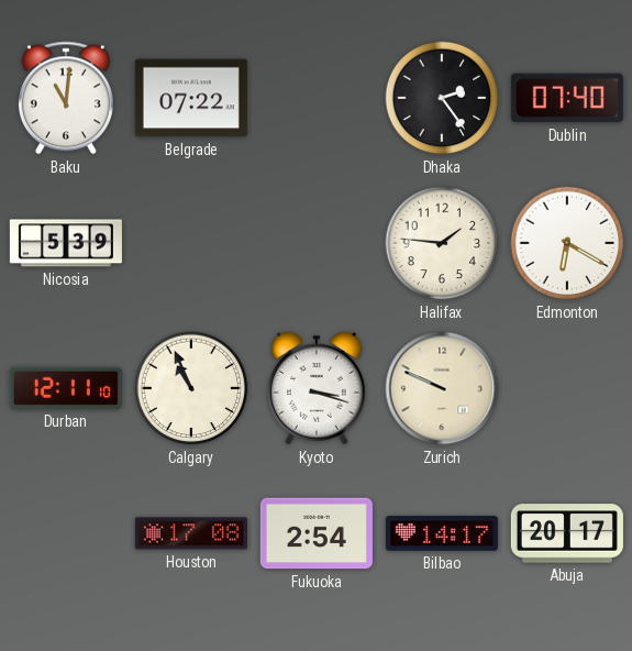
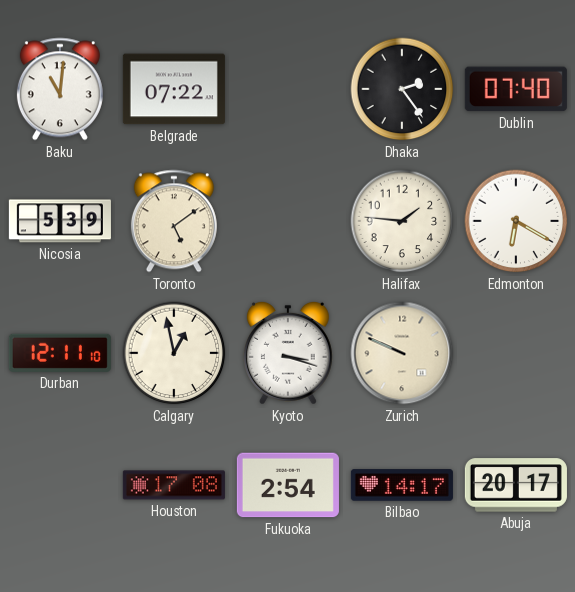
Toronto: none -> 5:09 (174, 221)
Calgary: 10:56 -> 12:58 (174, 353)
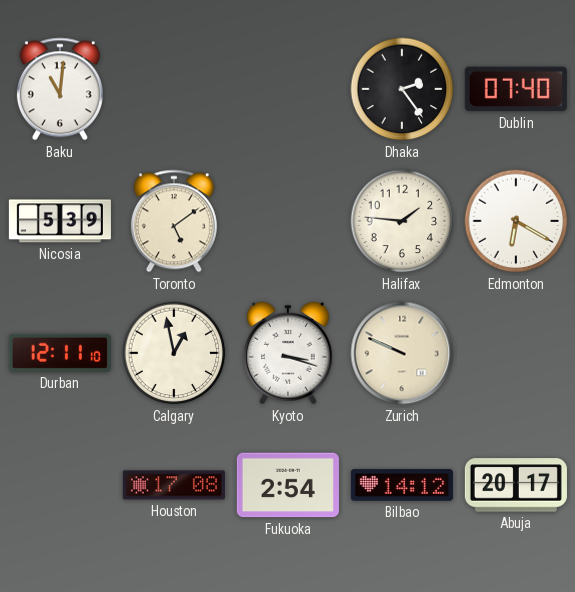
Belgrade: 07:22 -> none (174, 89)
Bilbao: 14:17 -> 14:12 (402, 485)
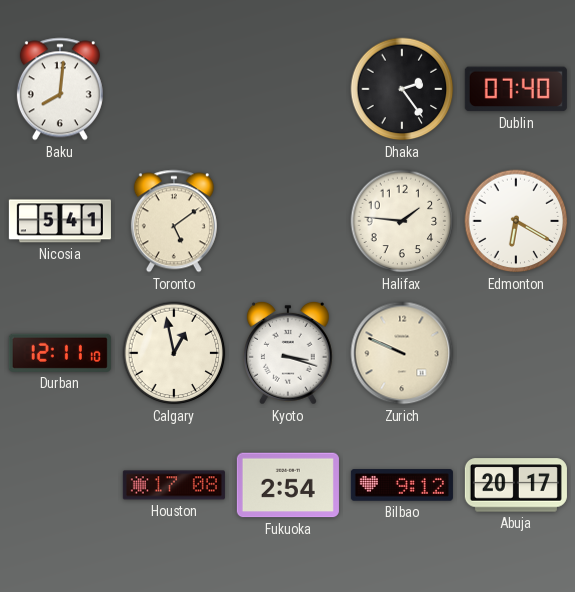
Baku: 11:01 -> 8:01 (60, 89)
Nicosia: 5:39 -> 5:41 (60, 221)
Bilbao: 14:12 -> 9:12 (402, 485)
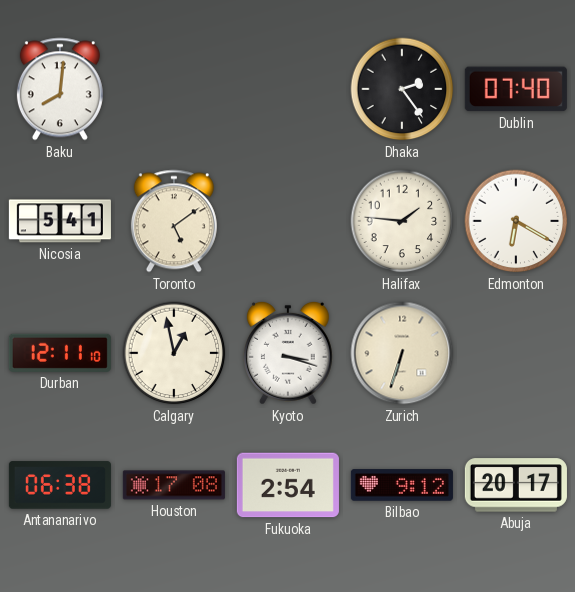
Zurich: 9:49 -> 6:33 (402, 353)
Antananarivo: none -> 06:38 (60, 485)
